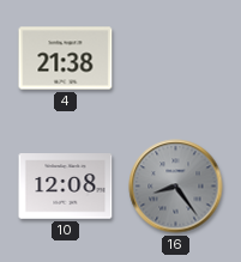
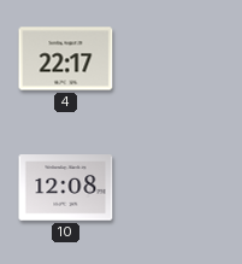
4: 21:38 -> 22:17 (66, 59)
16: 8:24 -> none (176, 187)
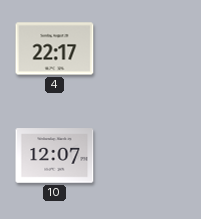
10: 12:08 -> 12:07 (55, 156)
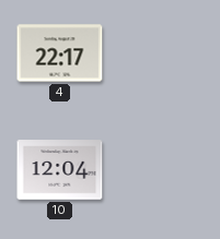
10: 12:07 -> 12:04 (60, 170)
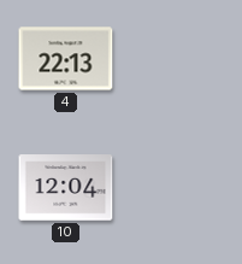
4: 22:17 -> 22:13 (66, 59)
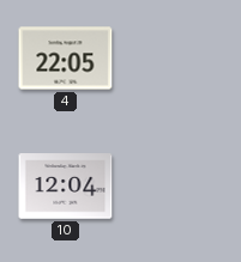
4: 22:13 -> 22:05 (66, 59)
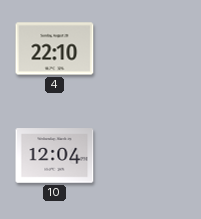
4: 22:05 -> 22:10 (55, 49)
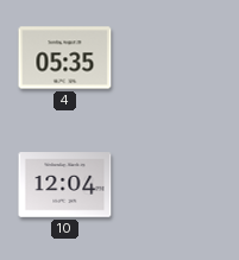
4: 22:10 -> 05:35 (65, 58)
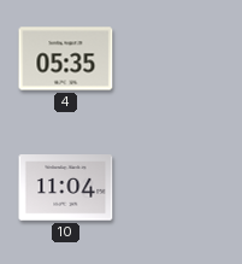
10: 12:04 -> 11:04 (66, 188)
